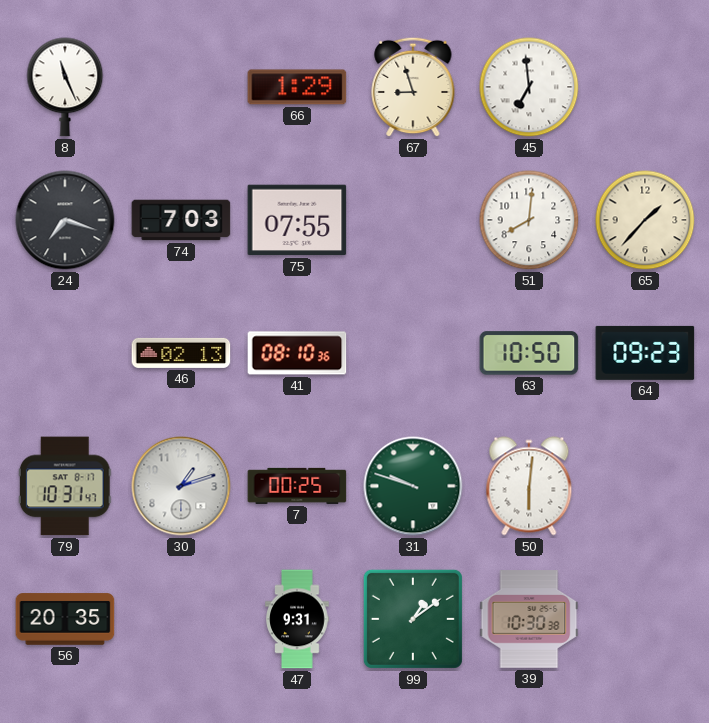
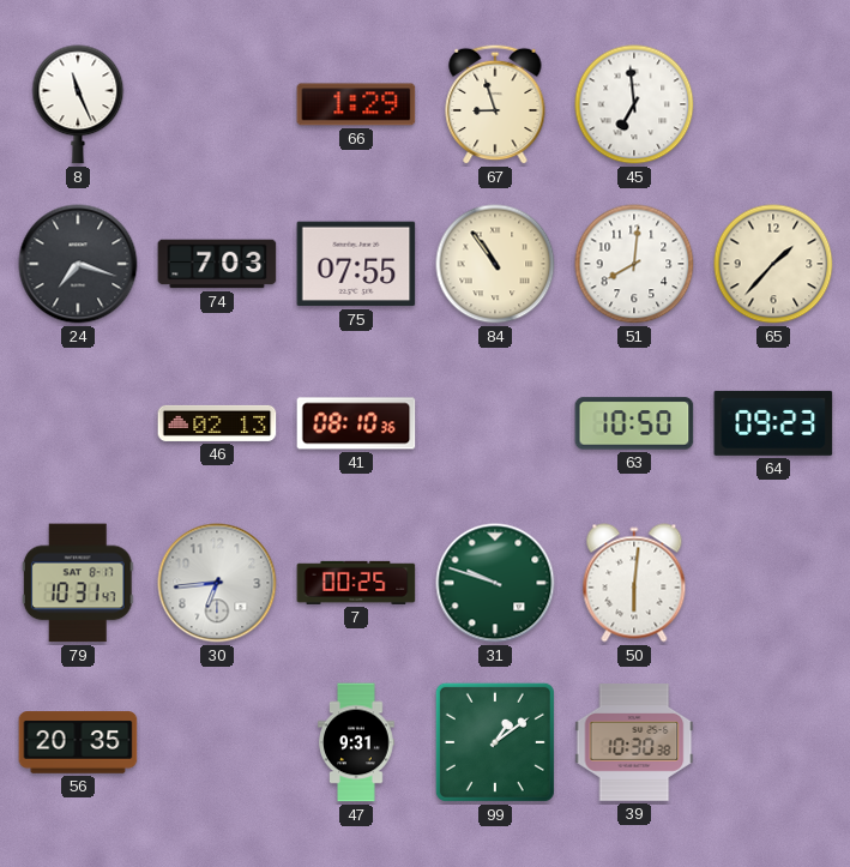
84: none -> 10:54 (495, 264)
30: 1:12 -> 6:44 (217, 583)
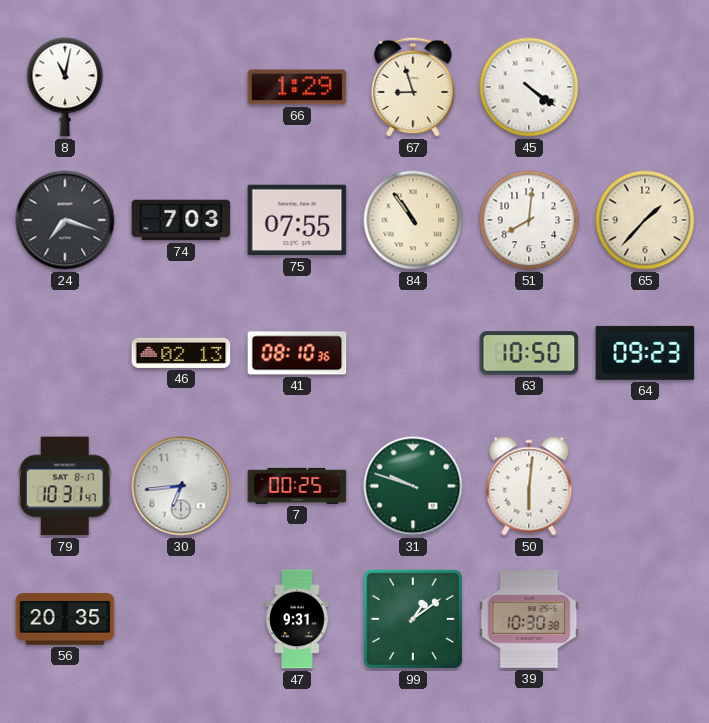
8: 11:26 -> 11:02 (65, 87)
45: 6:59 -> 4:21 (529, 87)
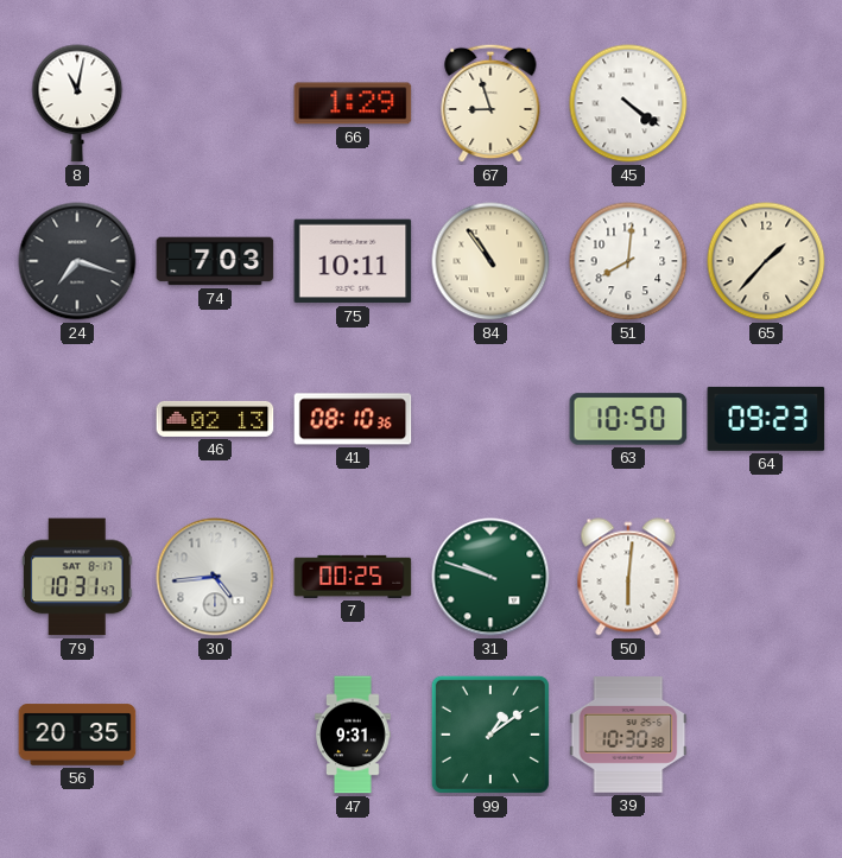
75: 07:55 -> 10:11 (353, 261)
30: 6:44 -> 4:44 (215, 577)
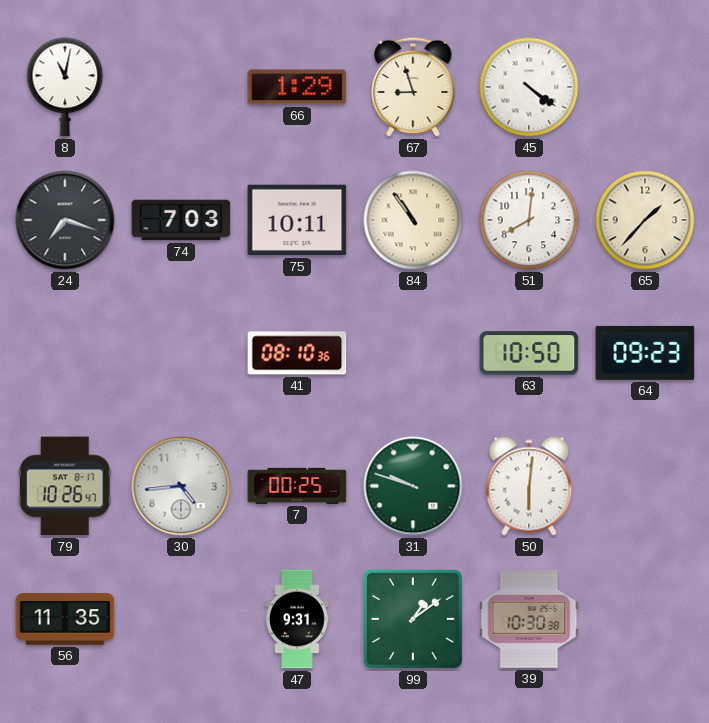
46: 02:13 -> none (215, 419)
79: 10:31 -> 10:26 (65, 486)
56: 20:35 -> 11:35 (65, 619)
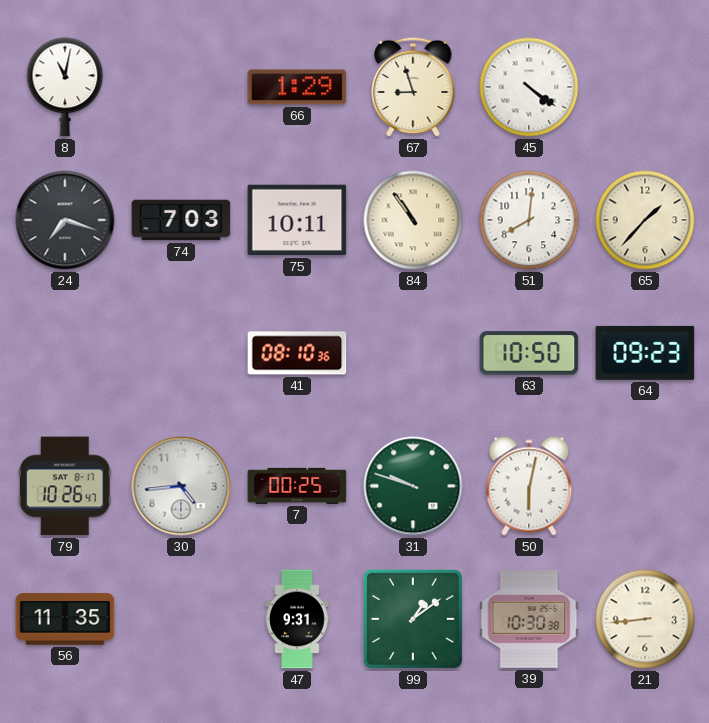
50: 6:01 -> 6:02 (529, 486)
21: none -> 8:44 (645, 619)
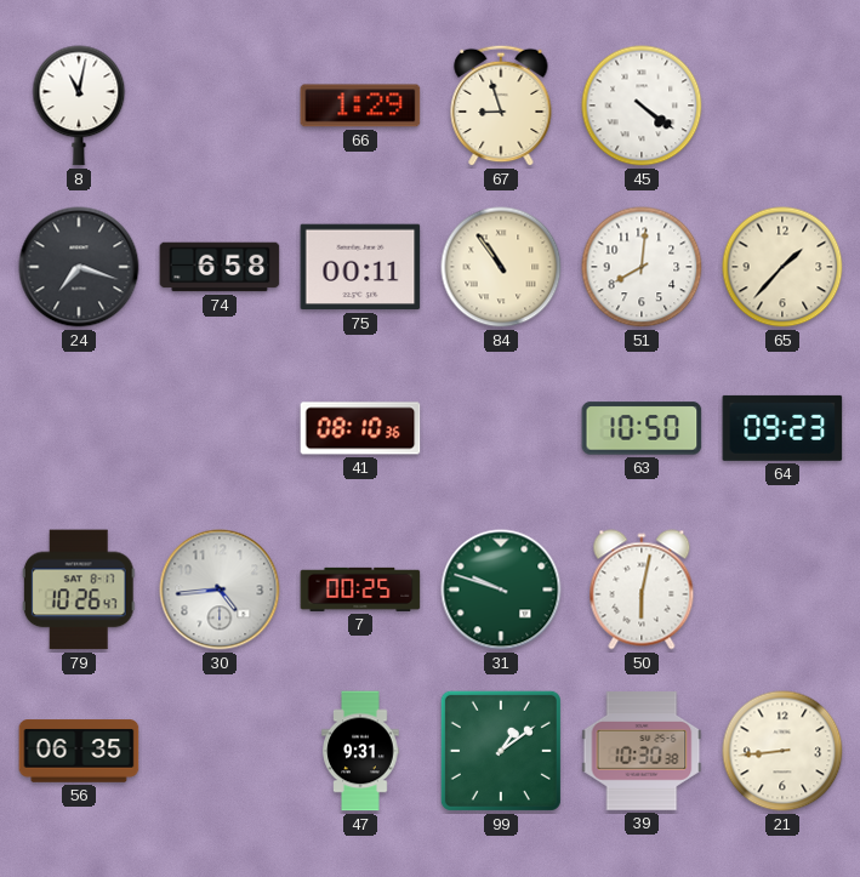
74: 7:03 -> 6:58 (220, 267)
75: 10:11 -> 00:11 (360, 267)
56: 11:35 -> 06:35 (79, 751)
